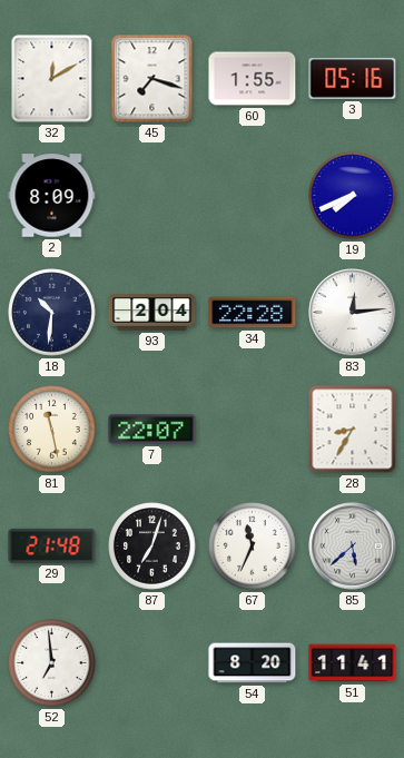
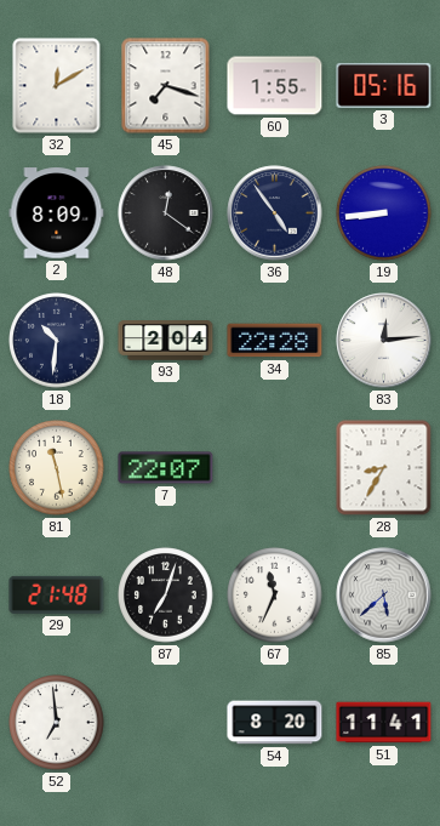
48: none -> 12:21 (166, 213)
36: none -> 4:54 (275, 213)
19: 7:41 -> 8:44 (384, 213)
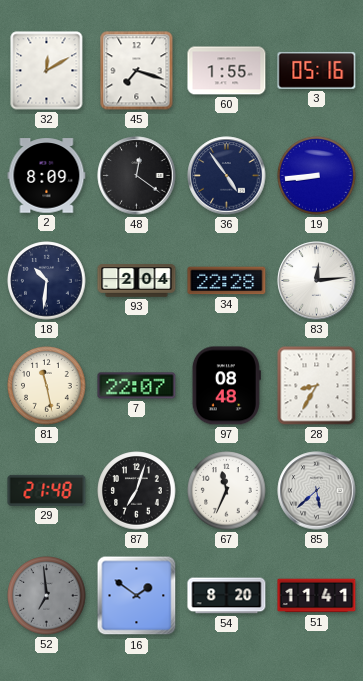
97: none -> 08:48 (226, 386)
52 dial: white -> grey (47, 596)
16: none -> 1:51 (137, 596)
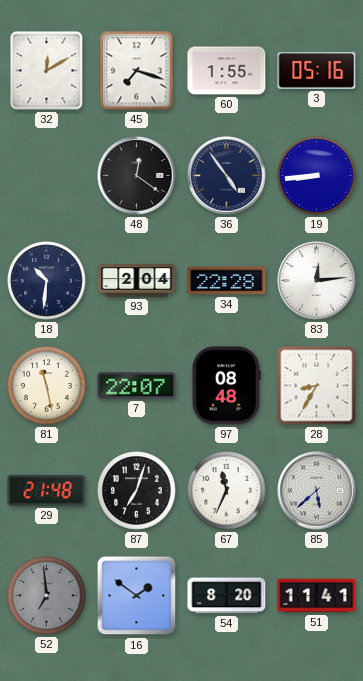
2: 8:09 -> none (47, 176)
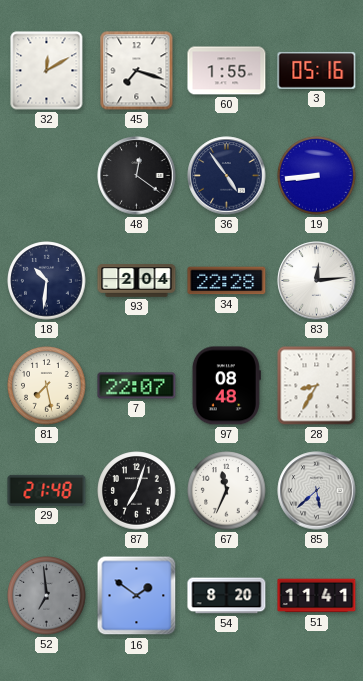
81: 11:28 -> 7:28 (47, 386)
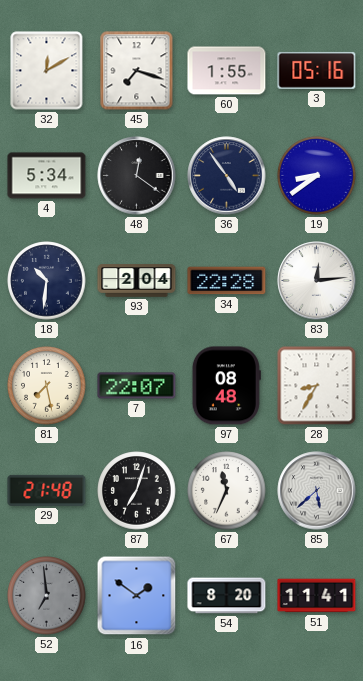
4: none -> 5:34 (47, 176)
19: 8:44 -> 8:39 (317, 176)
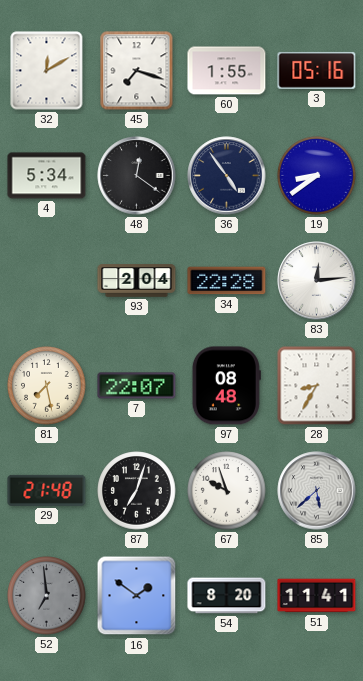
18: 10:31 -> none (47, 281)
67: 11:34 -> 9:57 (227, 491)
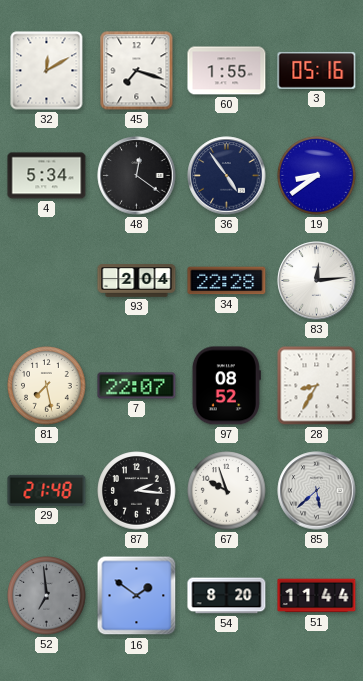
97: 08:48 -> 08:52 (226, 386)
87: 7:03 -> 2:16 (137, 491)
51: 11:41 -> 11:44 (317, 596)
